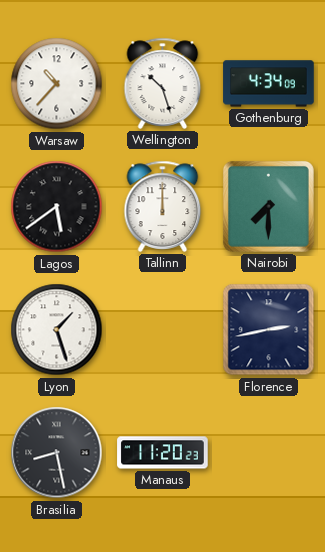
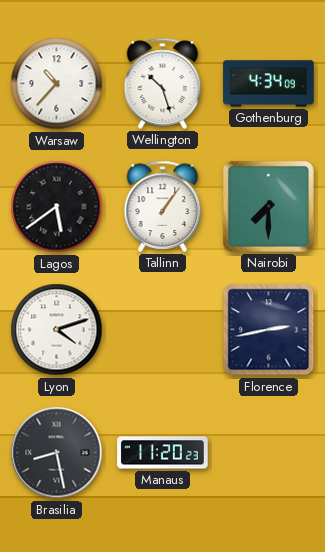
Tallinn: 12:00 -> 1:06 (163, 206)
Lyon: 1:27 -> 4:12 (57, 330)
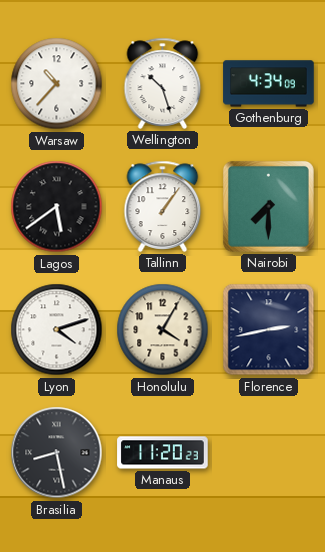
Honolulu: none -> 4:05 (163, 330)
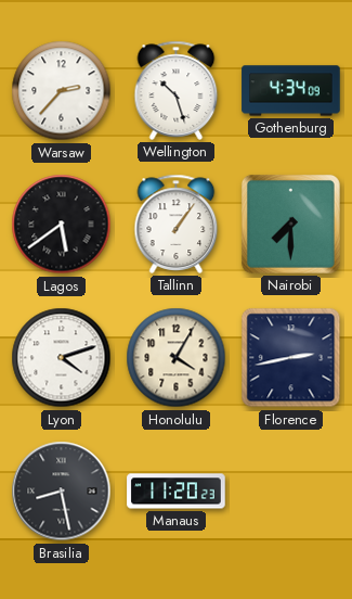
Warsaw: 10:37 -> 2:37 (62, 91)
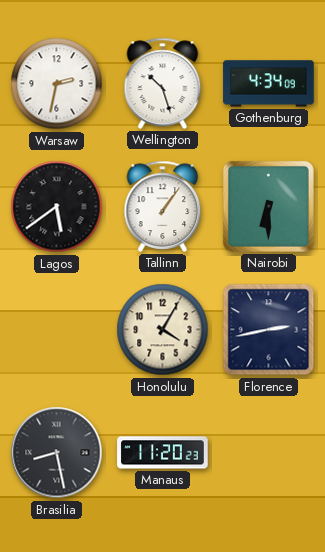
Warsaw: 2:37 -> 2:32 (57, 84)
Nairobi: 7:30 -> 6:30 (268, 206)
Lyon: 4:12 -> none (62, 358)
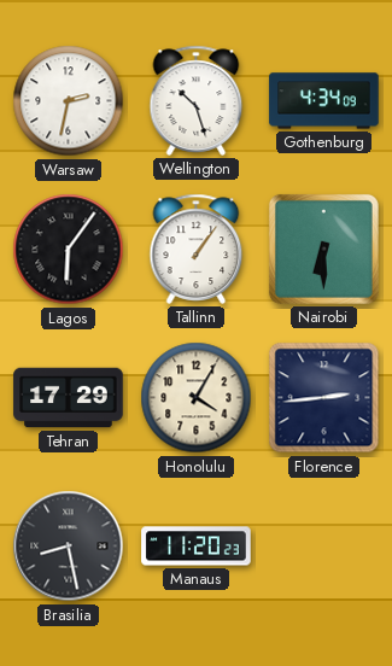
Lagos: 5:39 -> 6:06 (69, 250)
Tehran: none -> 17:29 (69, 398)
Florence: 2:43 -> 2:44 (324, 398)
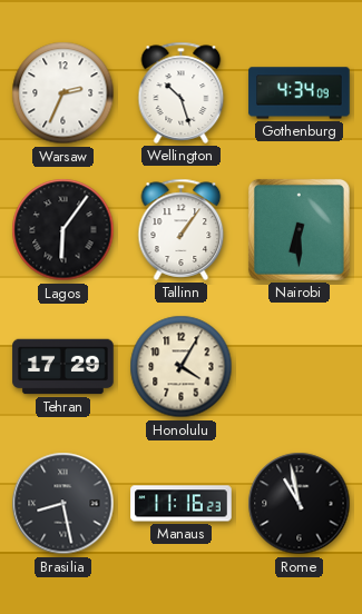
Warsaw: 2:32 -> 2:34 (63, 93)
Florence: 2:44 -> none (324, 398)
Manaus: 11:20 -> 11:16 (182, 504)
Rome: none -> 10:58 (300, 504)
